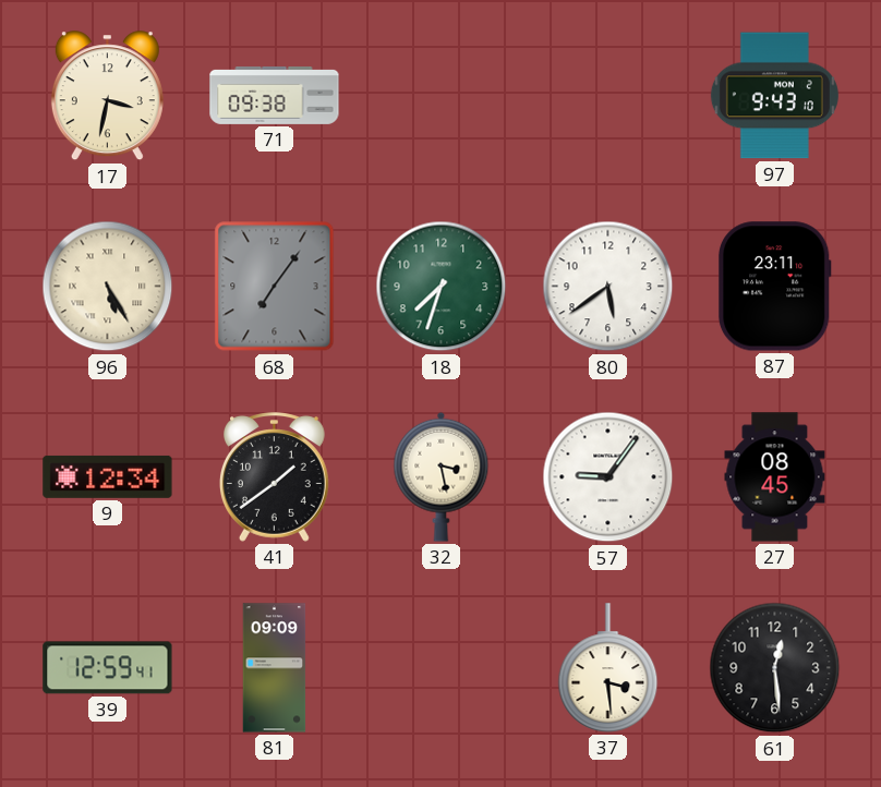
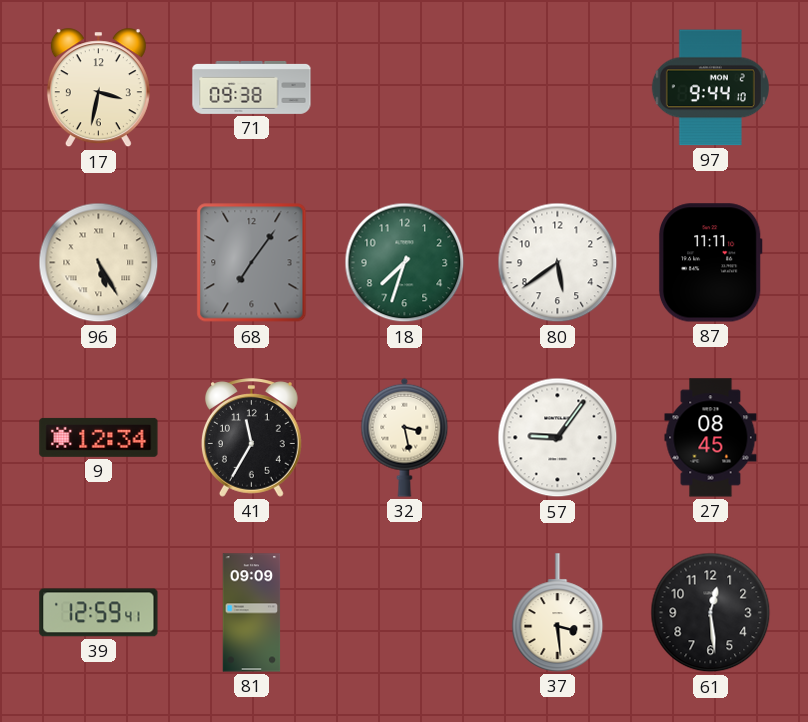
97: 9:43 -> 9:44 (710, 88)
87: 23:11 -> 11:11 (710, 263)
41: 1:39 -> 11:35 (251, 438)
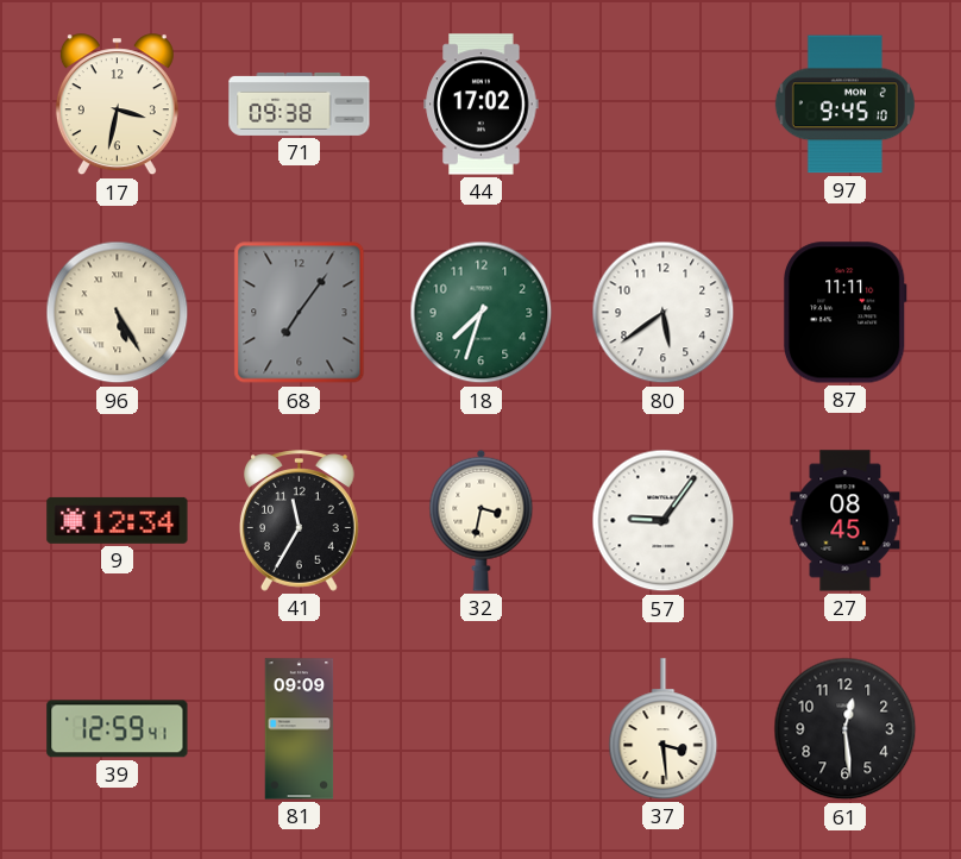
44: none -> 17:02 (482, 105)
97: 9:44 -> 9:45 (844, 105)
32: 3:28 -> 3:32 (482, 520)
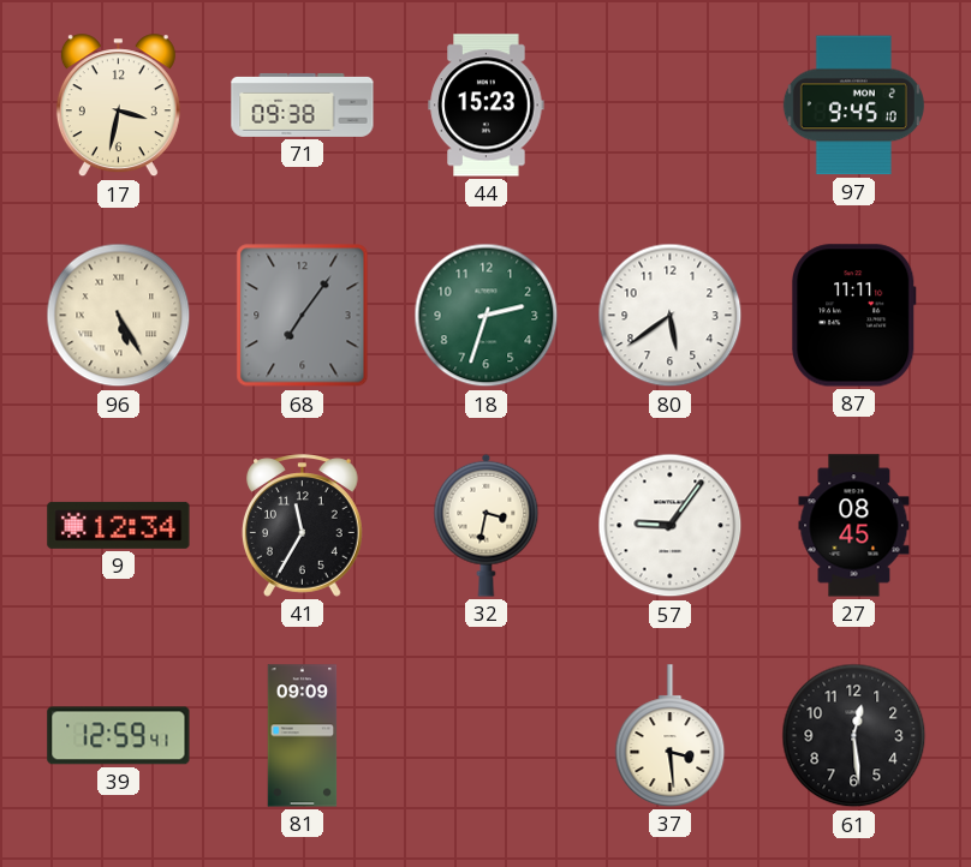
44: 17:02 -> 15:23 (487, 106)
18: 7:33 -> 2:33 (487, 316)
